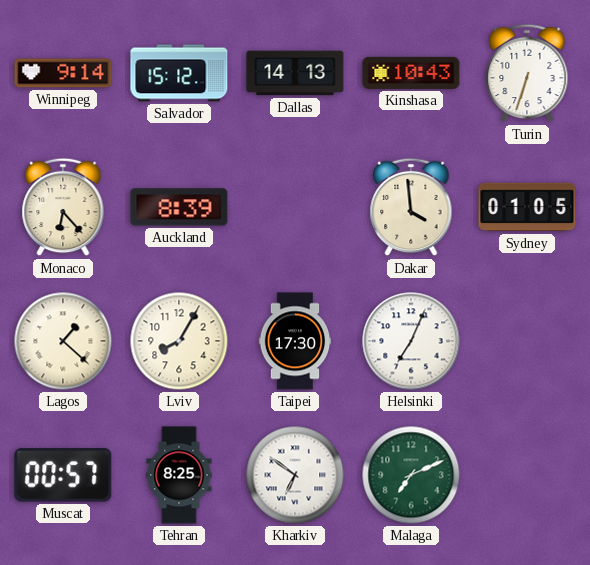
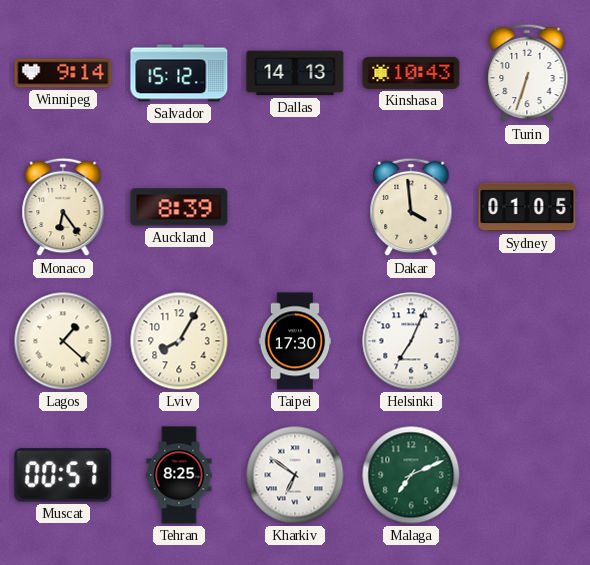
Monaco: 6:23 -> 6:24 (63, 207)
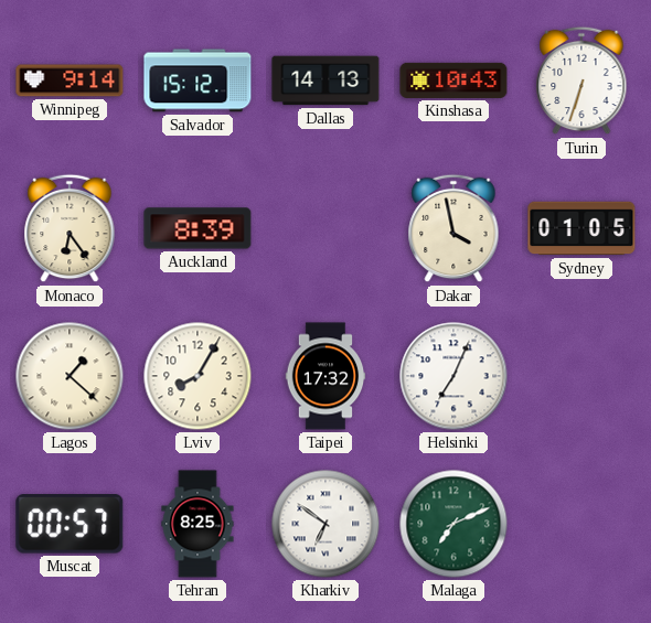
Dakar: 3:59 -> 3:58 (453, 228)
Taipei: 17:30 -> 17:32 (325, 376)
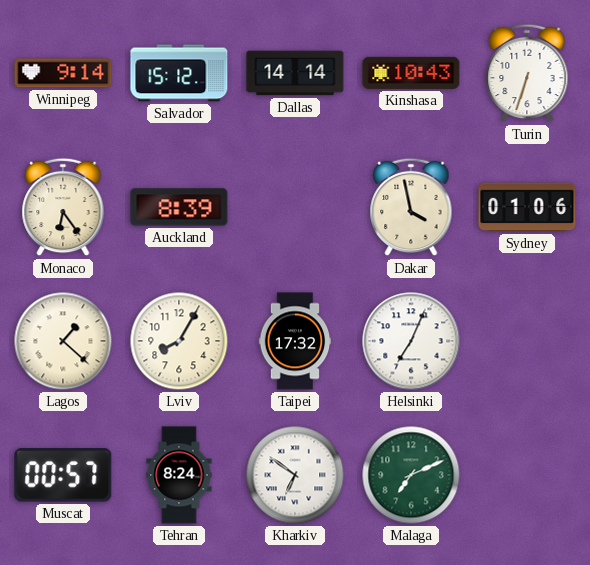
Dallas: 14:13 -> 14:14 (295, 73)
Sydney: 01:05 -> 01:06 (527, 207)
Tehran: 8:25 -> 8:24 (179, 475)
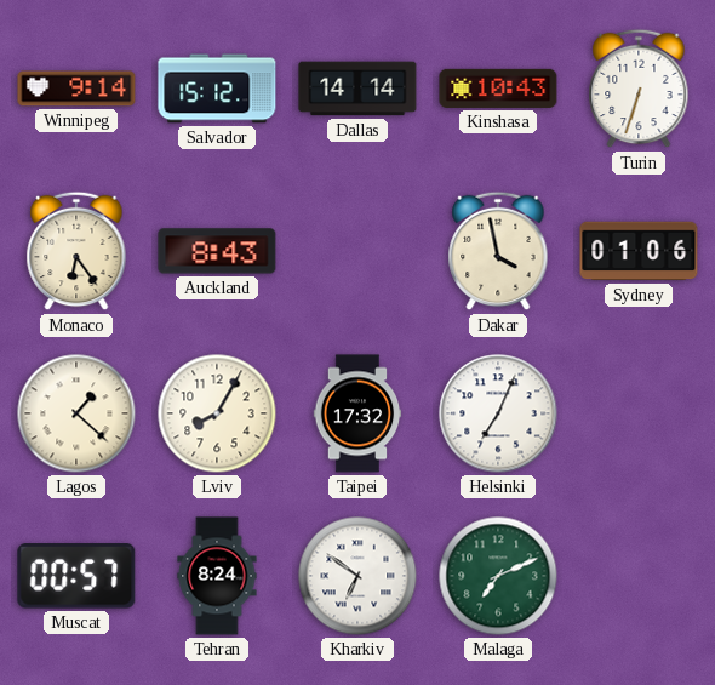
Auckland: 8:39 -> 8:43 (217, 251)
